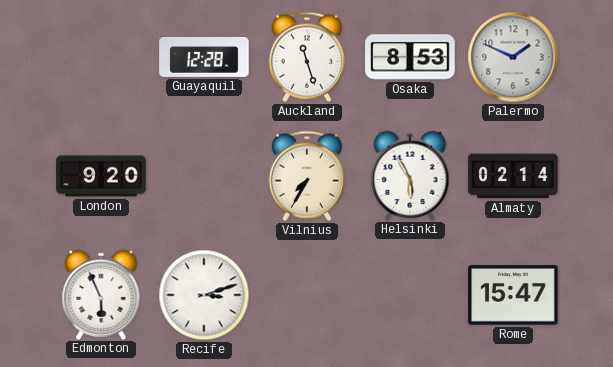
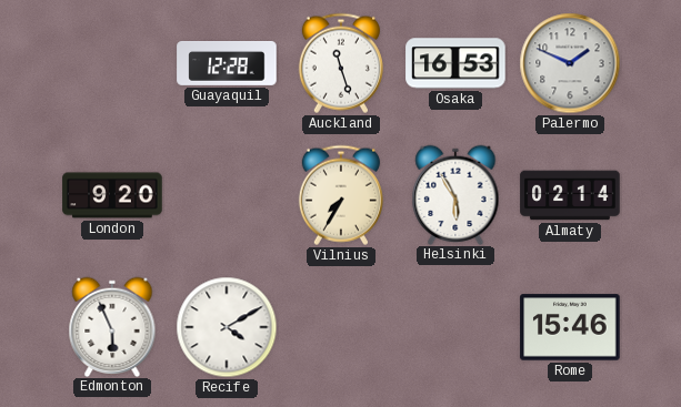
Osaka: 8:53 -> 16:53 (455, 63)
Recife: 3:12 -> 4:10 (227, 327)
Rome: 15:47 -> 15:46 (570, 327)
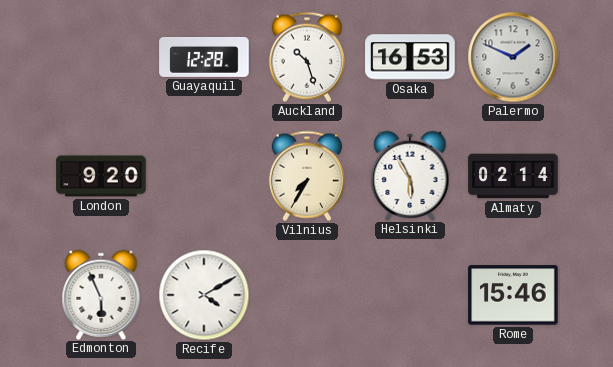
Auckland: 11:27 -> 10:27 (307, 57)
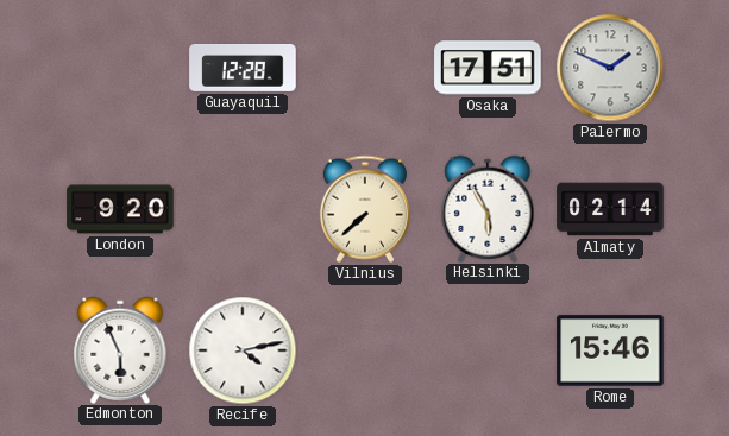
Auckland: 10:27 -> none (307, 57)
Osaka: 16:53 -> 17:51 (488, 68)
Vilnius: 7:35 -> 7:38 (365, 209)
Recife: 4:10 -> 4:13 (243, 350)
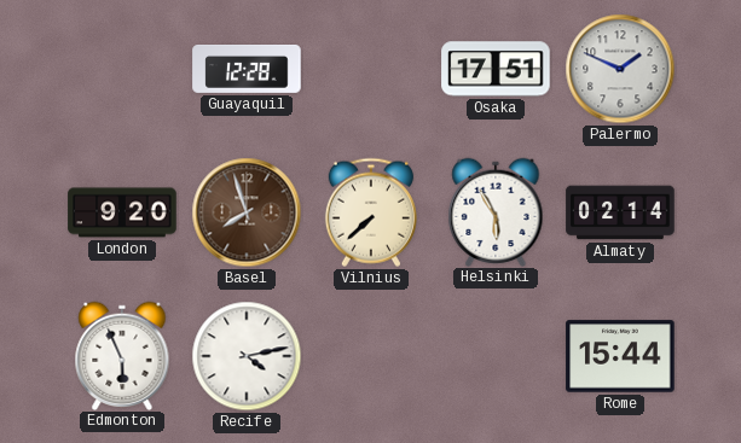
Basel: none -> 7:57 (247, 212)
Rome: 15:46 -> 15:44 (620, 356)
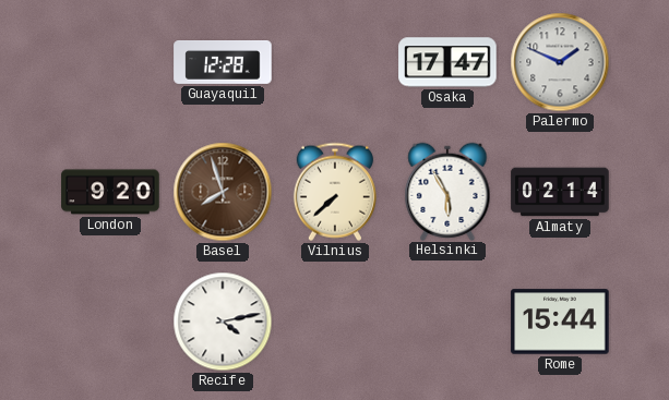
Osaka: 17:51 -> 17:47 (447, 62)
Edmonton: 5:56 -> none (122, 355)
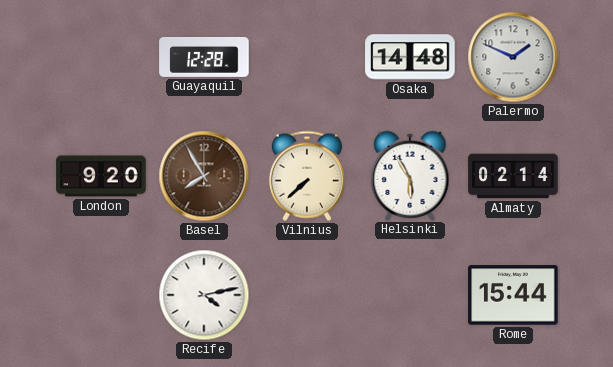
Osaka: 17:47 -> 14:48 (410, 57)
Basel: 7:57 -> 7:55 (204, 176)
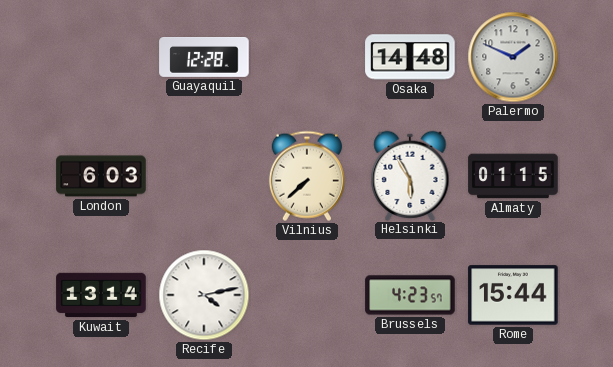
London: 9:20 -> 6:03 (101, 176)
Basel: 7:55 -> none (204, 176)
Almaty: 02:14 -> 01:15 (513, 176)
Kuwait: none -> 13:14 (101, 295)
Brussels: none -> 4:23 (410, 295)
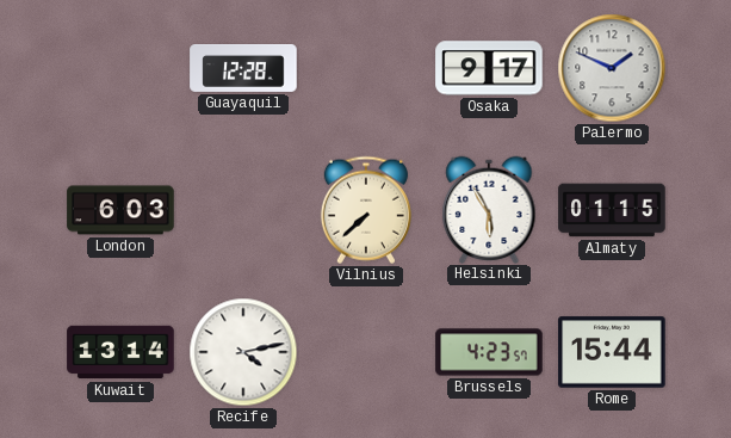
Osaka: 14:48 -> 9:17 (489, 68)
